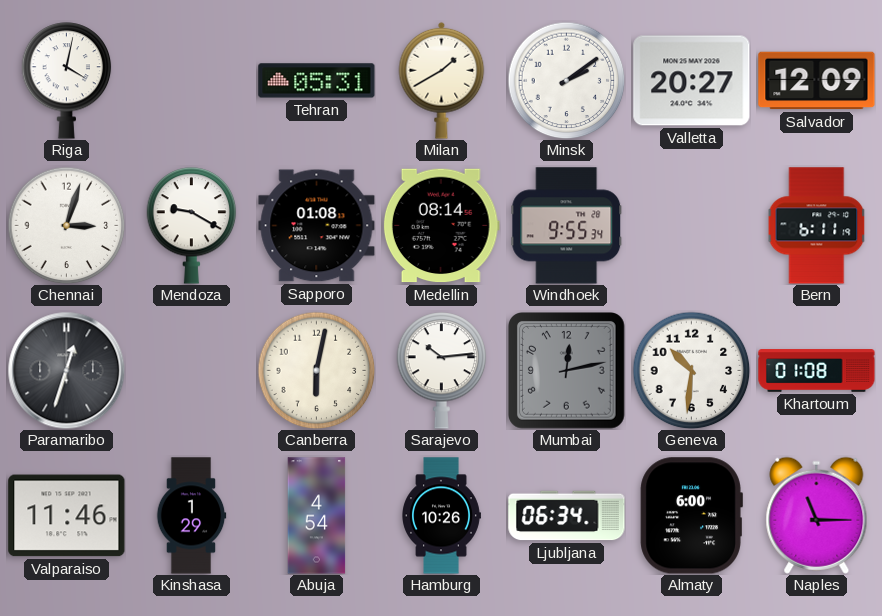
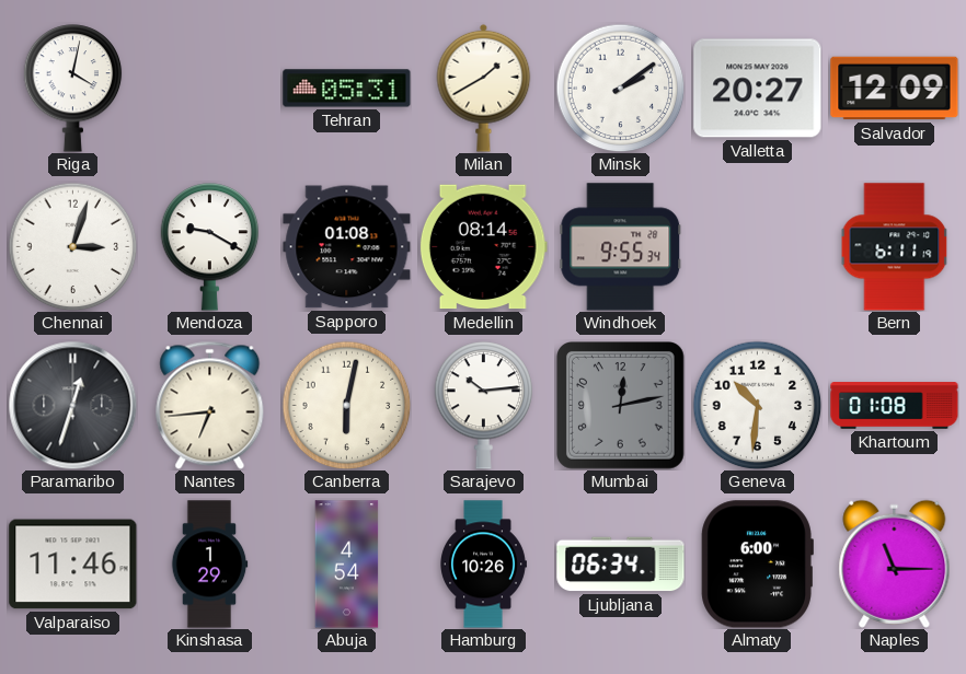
Nantes: none -> 6:44 (210, 405)
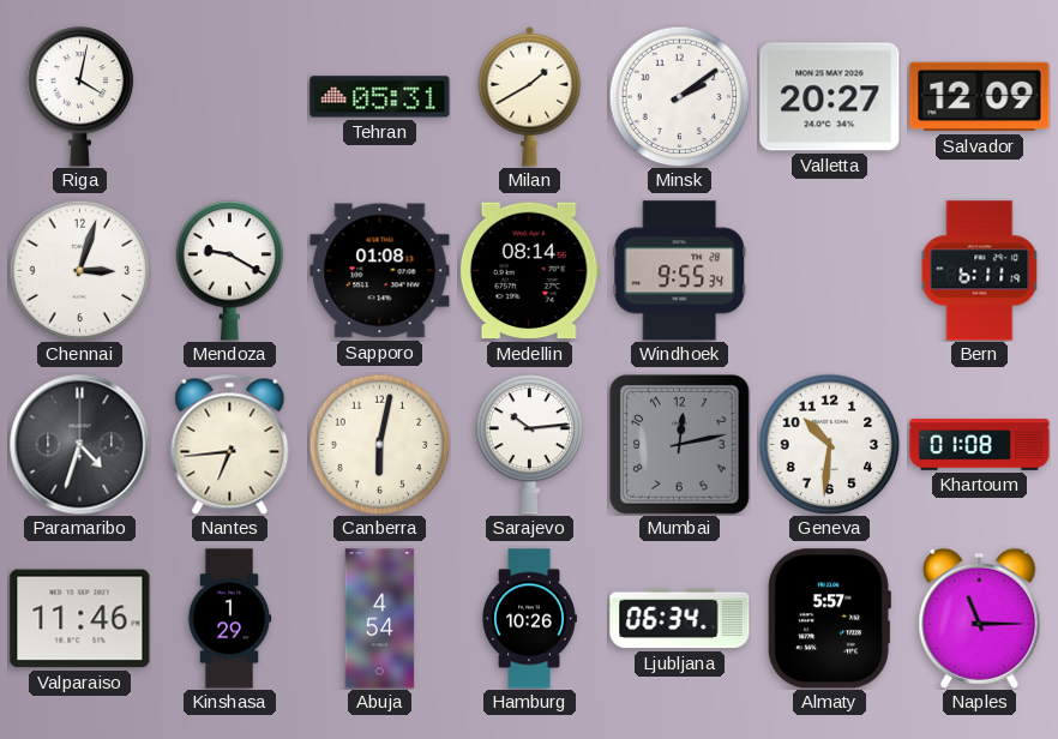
Paramaribo: 12:33 -> 4:33 (79, 444)
Almaty: 6:00 -> 5:57 (829, 619)
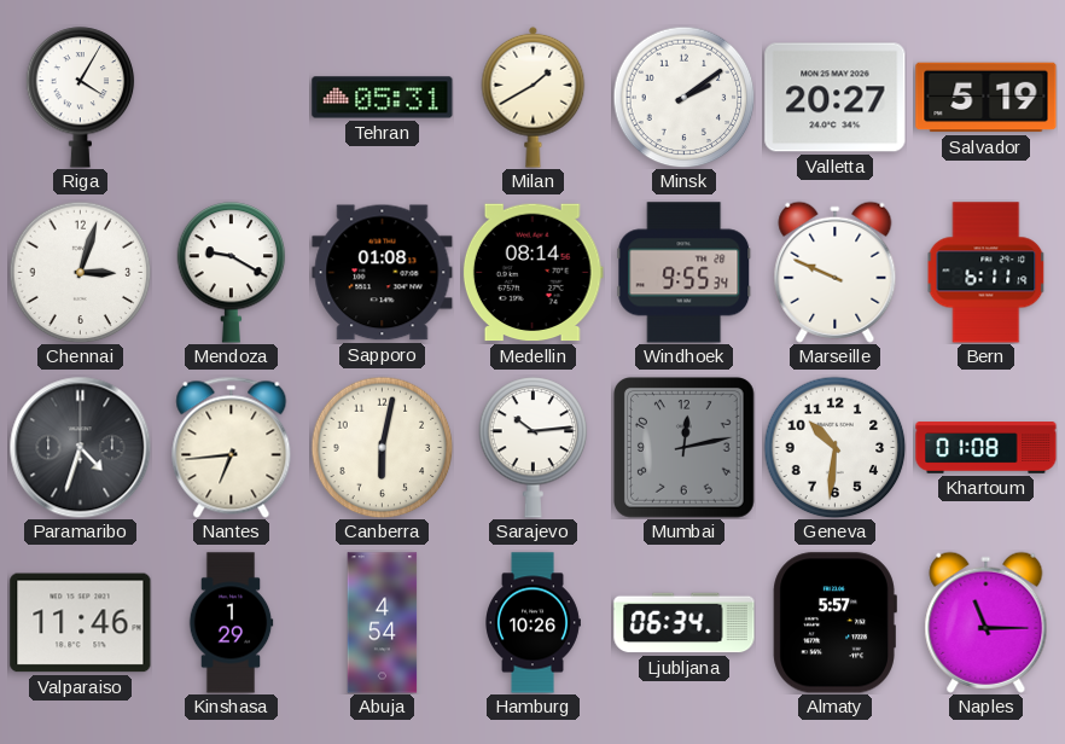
Riga: 4:02 -> 4:05 (81, 98)
Salvador: 12:09 -> 5:19 (987, 98)
Marseille: none -> 9:49 (836, 272)
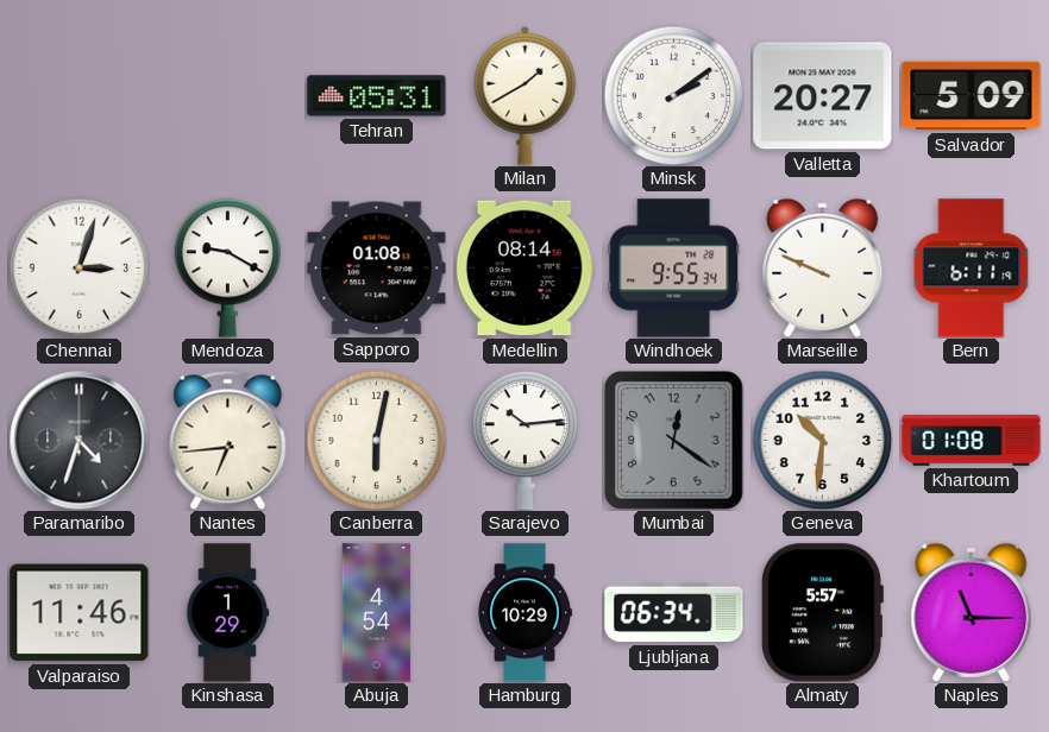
Riga: 4:05 -> none (81, 98)
Salvador: 5:19 -> 5:09 (972, 96)
Mumbai: 12:13 -> 12:21 (674, 441)
Hamburg: 10:26 -> 10:29 (526, 613)
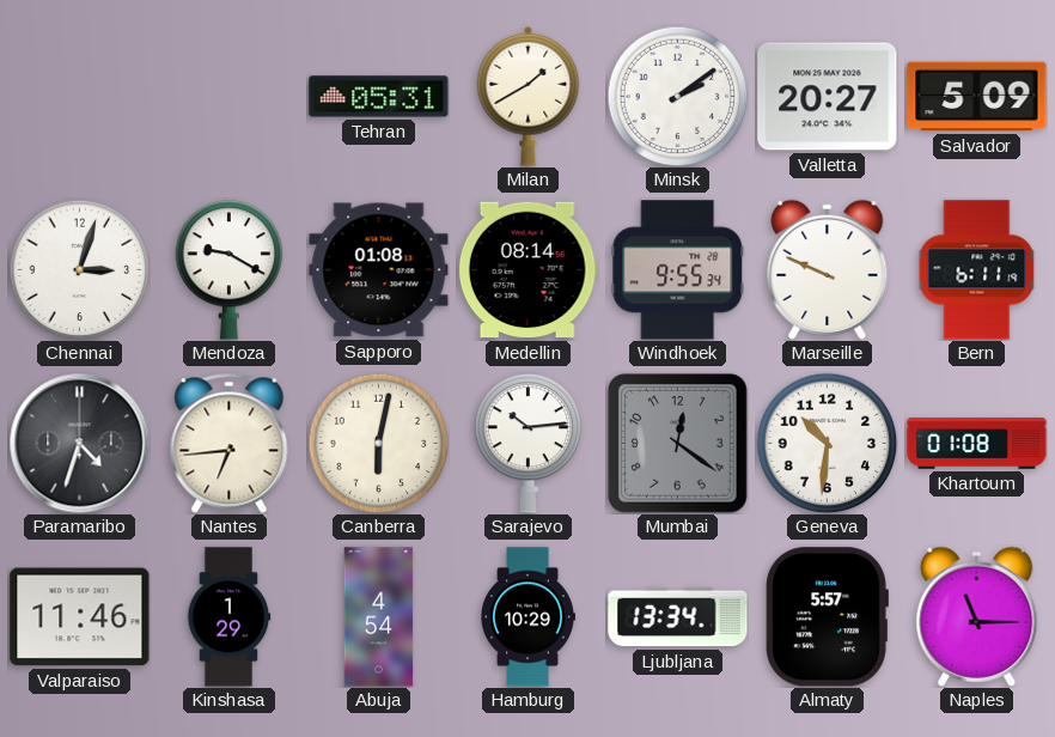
Ljubljana: 06:34 -> 13:34 (678, 617)
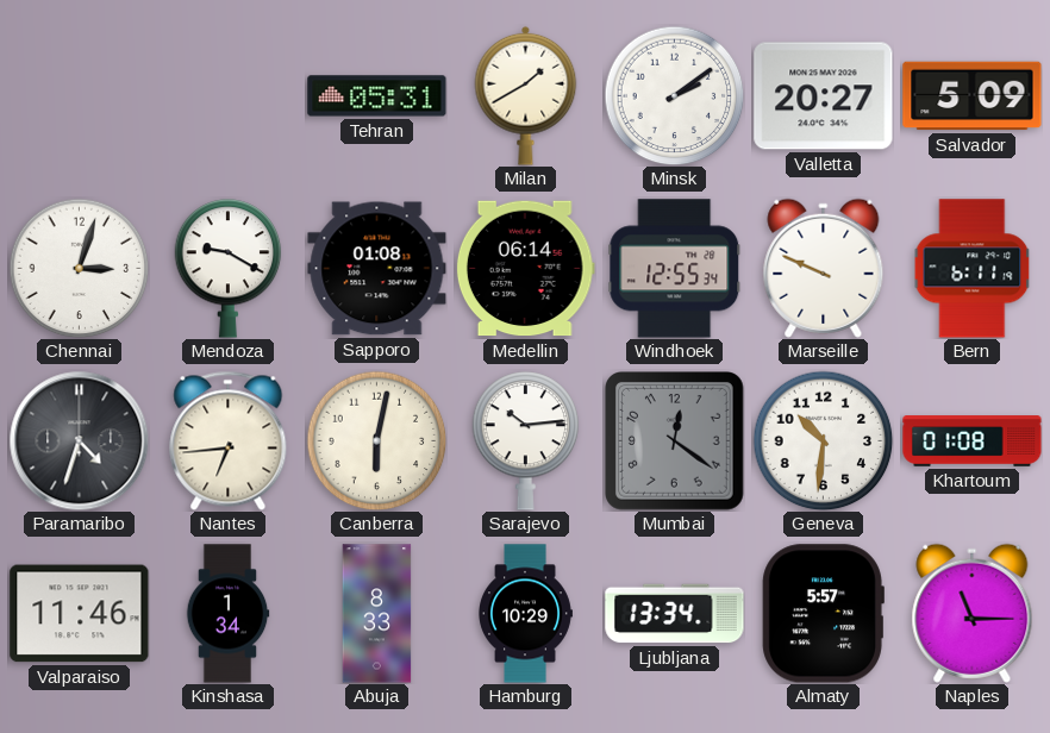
Medellin: 08:14 -> 06:14 (525, 269)
Windhoek: 9:55 -> 12:55 (675, 269)
Kinshasa: 1:29 -> 1:34 (227, 614)
Abuja: 4:54 -> 8:33 (377, 614)
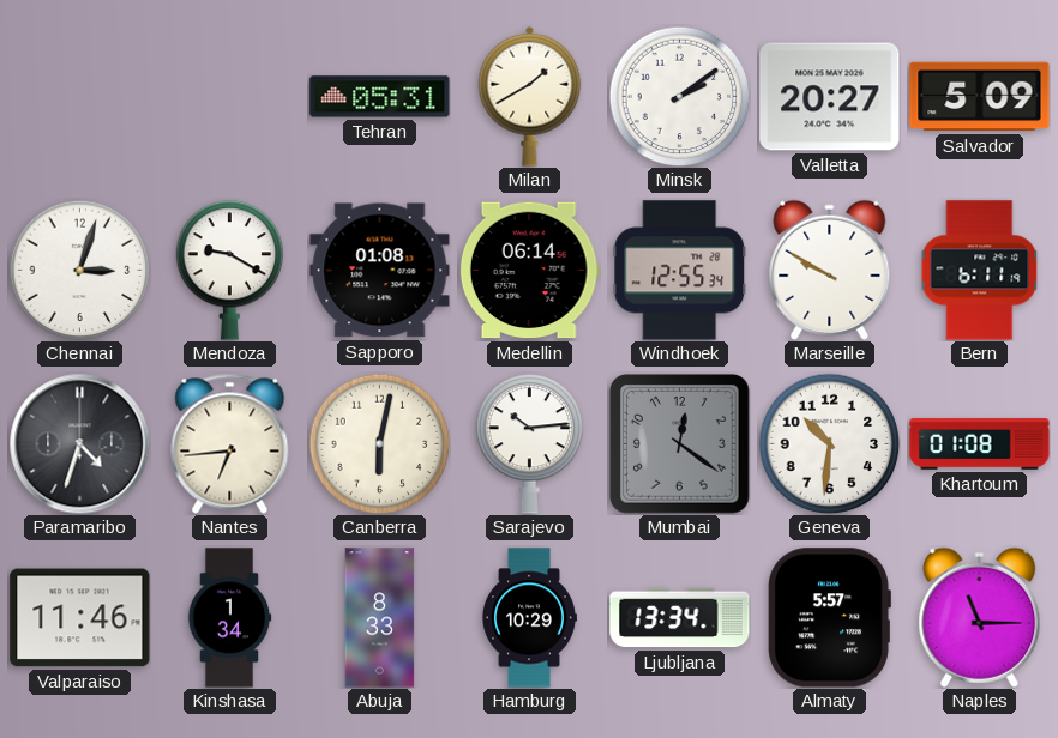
Marseille: 9:49 -> 9:50 (830, 270)
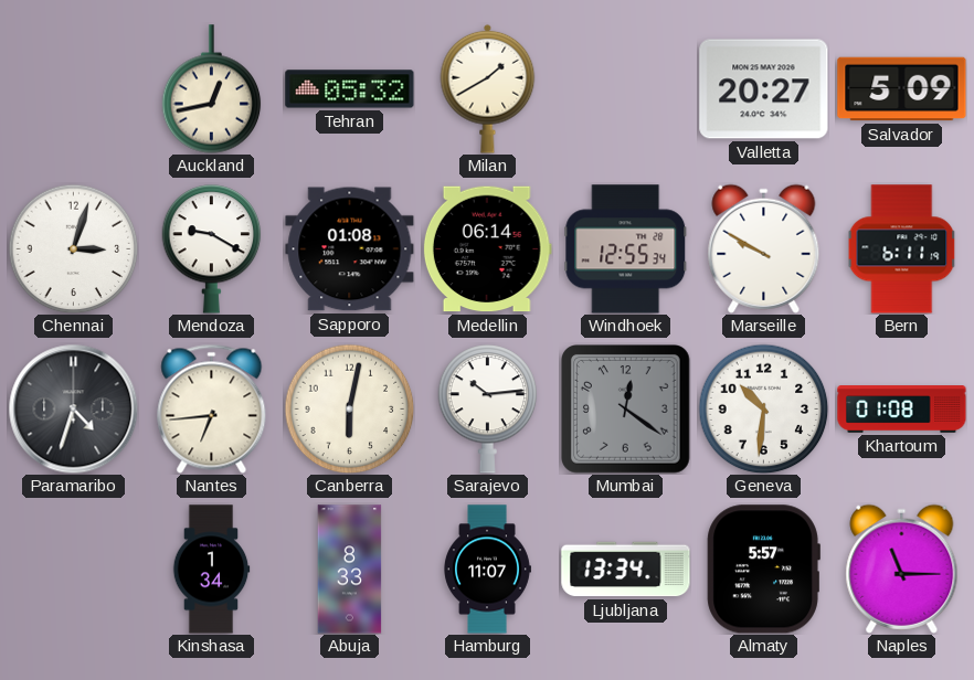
Auckland: none -> 12:43 (212, 89)
Tehran: 05:31 -> 05:32 (350, 89)
Minsk: 2:09 -> none (679, 96)
Valparaiso: 11:46 -> none (80, 618)
Hamburg: 10:29 -> 11:07 (488, 570)
